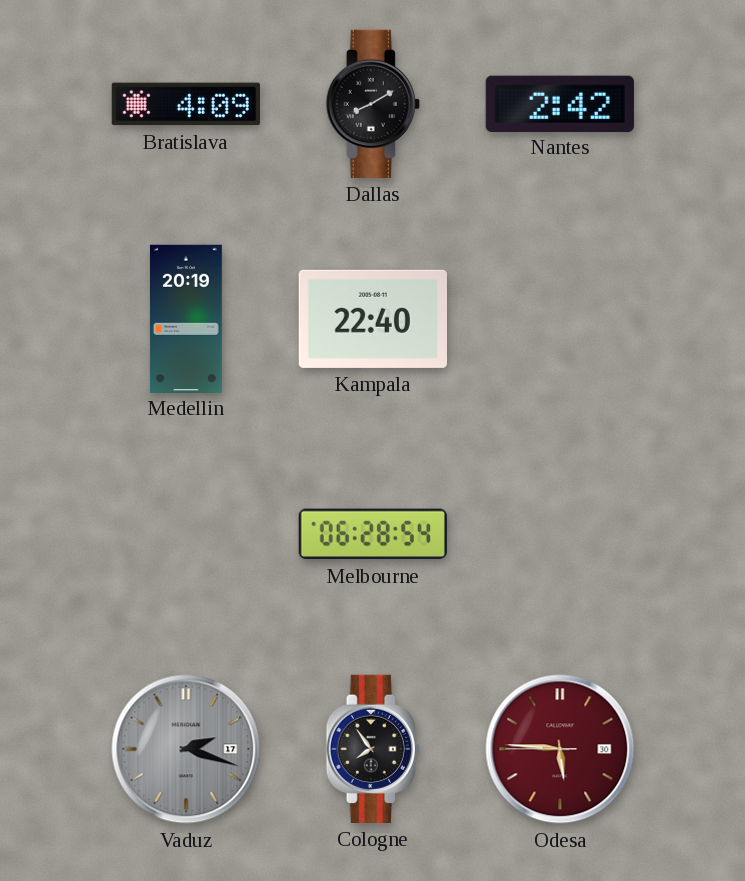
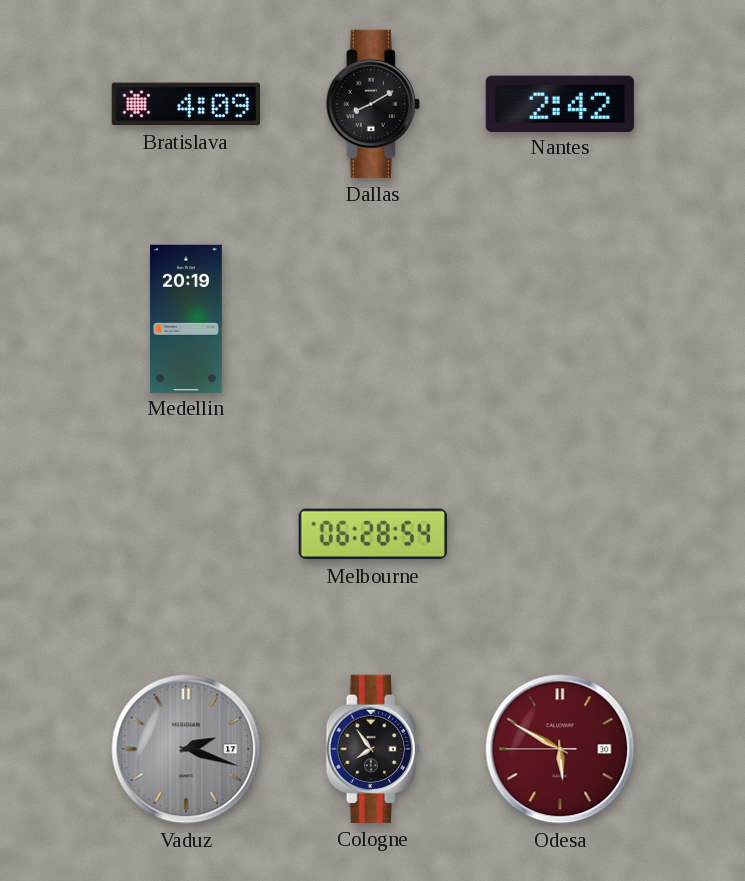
Kampala: 22:40 -> none (373, 319)
Odesa: 5:45 -> 5:49 (560, 749)
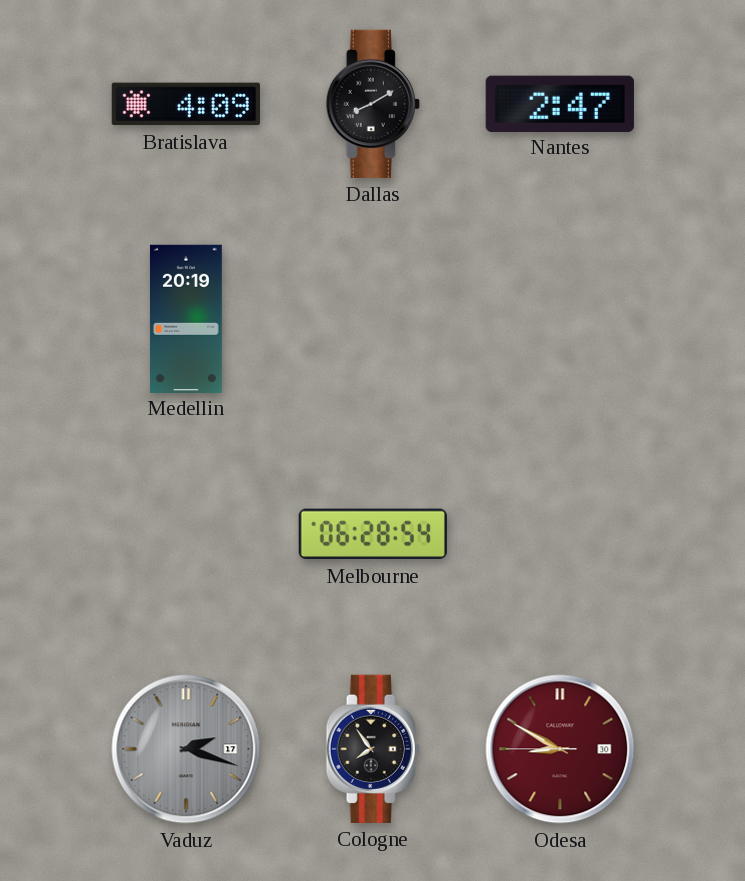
Nantes: 2:42 -> 2:47 (560, 103)
Odesa: 5:49 -> 8:49 (560, 749)
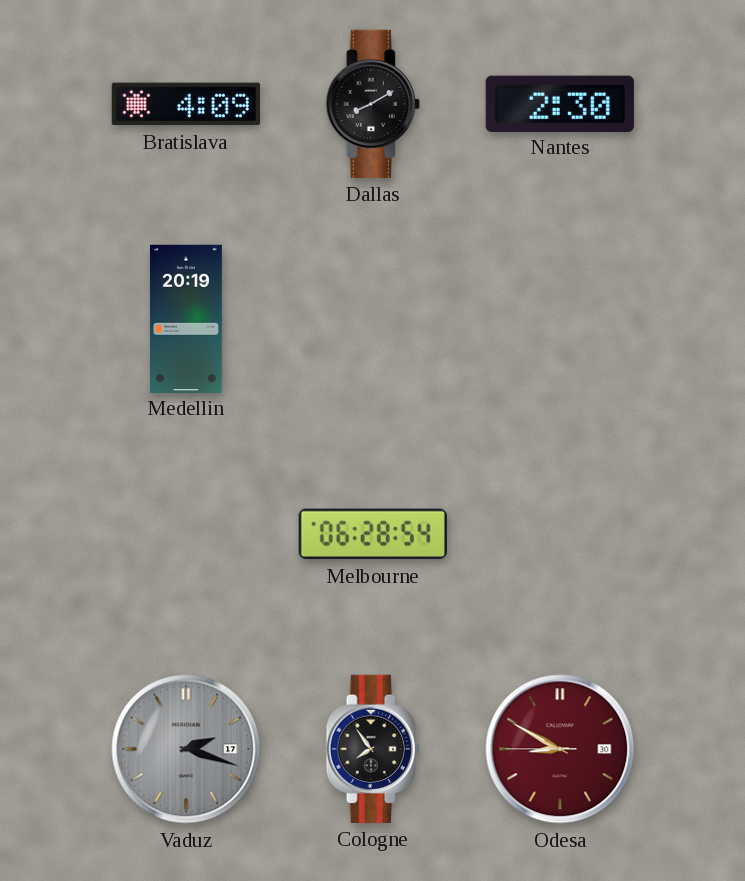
Nantes: 2:47 -> 2:30 (560, 103)
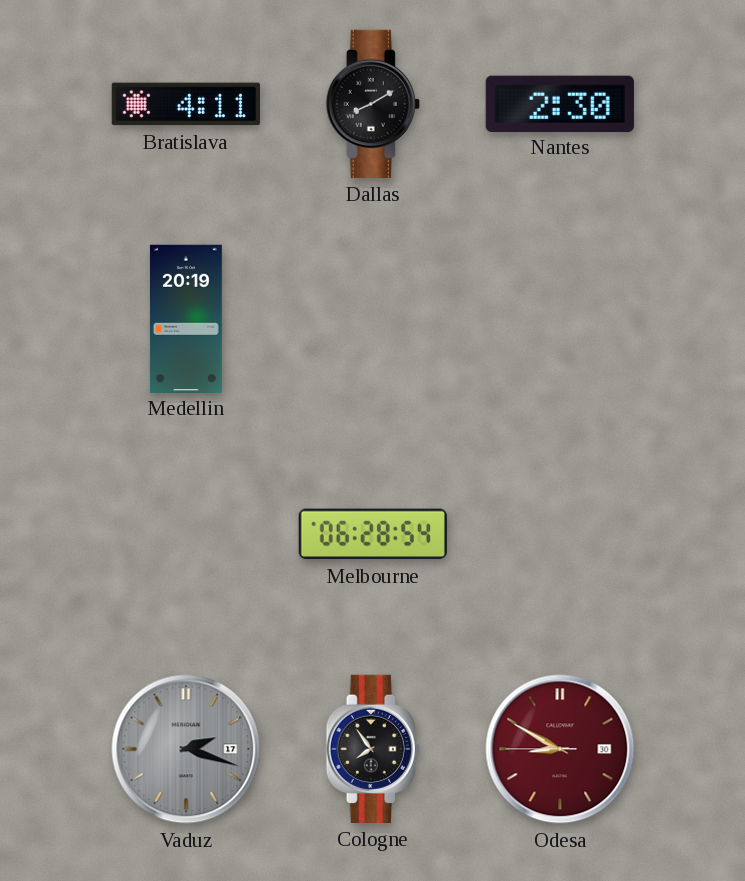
Bratislava: 4:09 -> 4:11 (186, 104)
